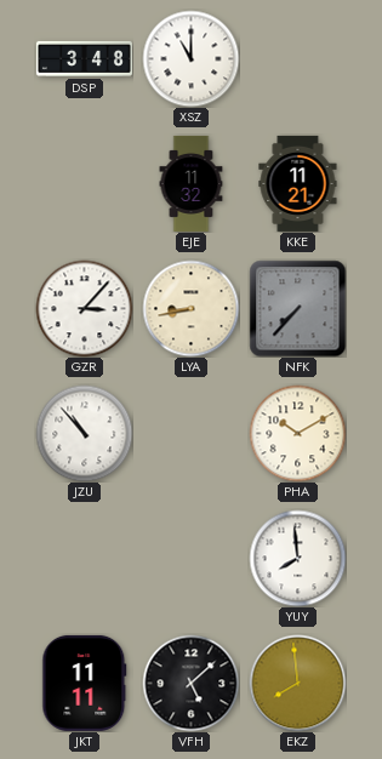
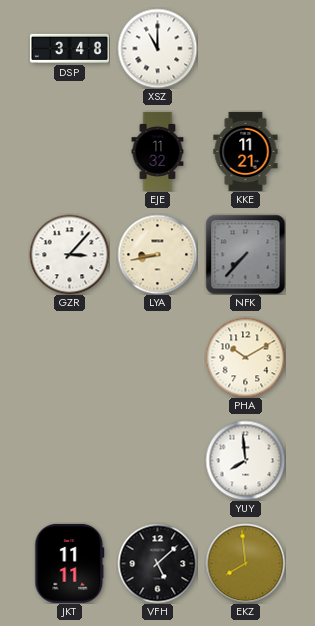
JZU: 10:53 -> none (84, 433)
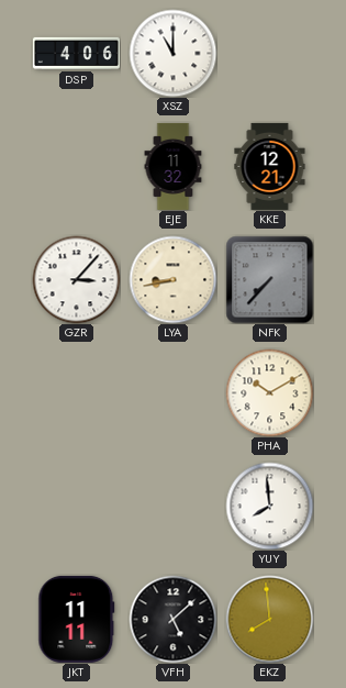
DSP: 3:48 -> 4:06 (76, 53)
KKE: 11:21 -> 12:21 (270, 166)
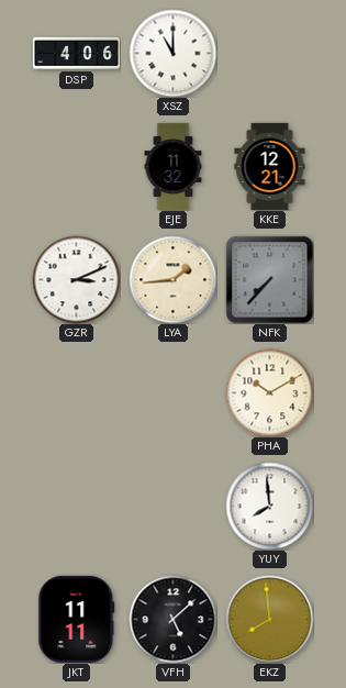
GZR: 3:07 -> 3:11 (76, 279)
LYA: 8:43 -> 1:44 (172, 279)
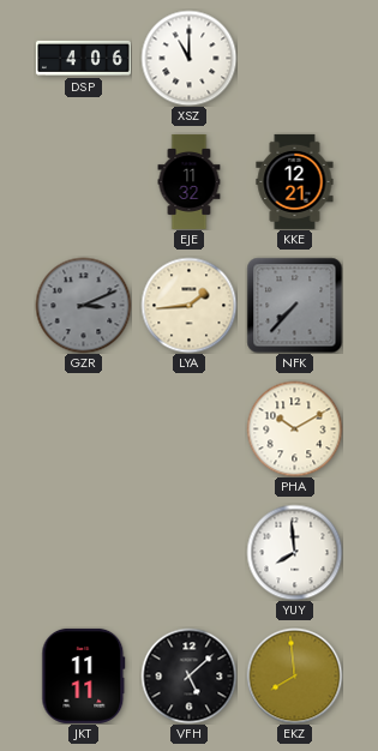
GZR dial: white -> grey (83, 305)
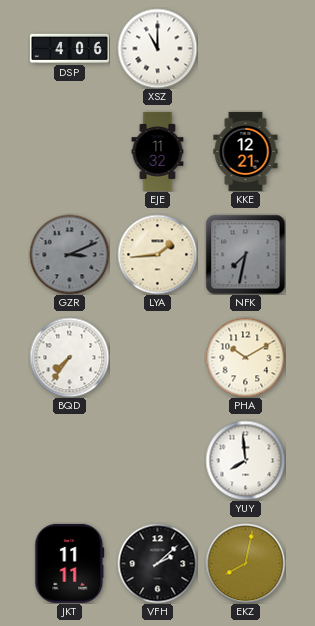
NFK: 7:37 -> 7:32 (245, 254)
BQD: none -> 7:36 (69, 357)
VFH: 5:08 -> 2:08 (157, 563)
EKZ: 7:59 -> 8:02 (245, 563)
